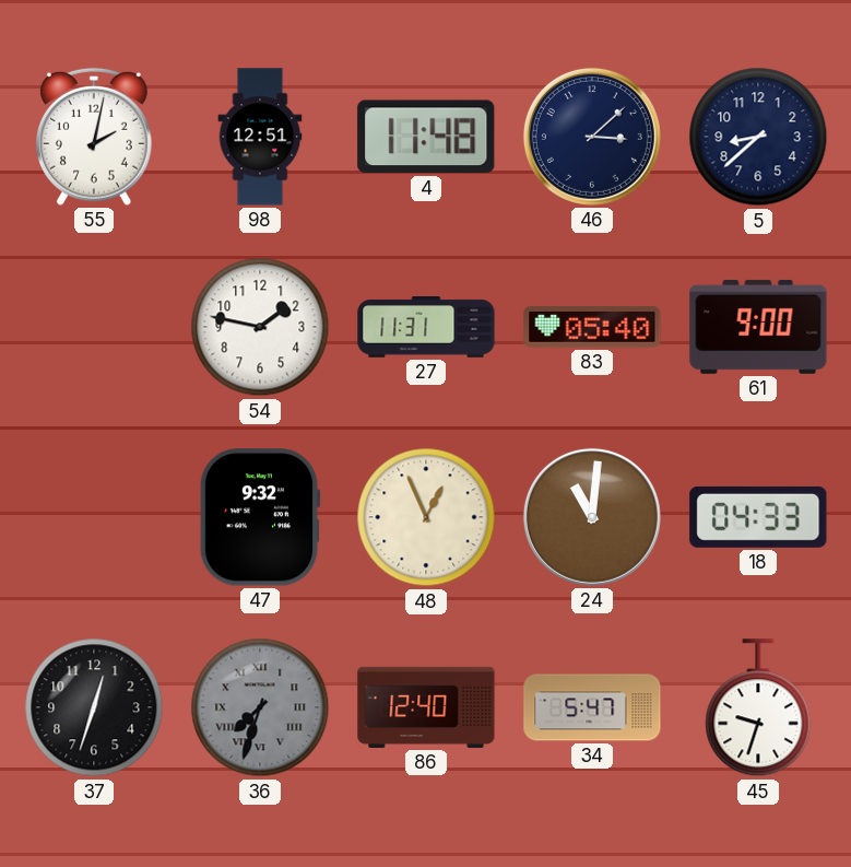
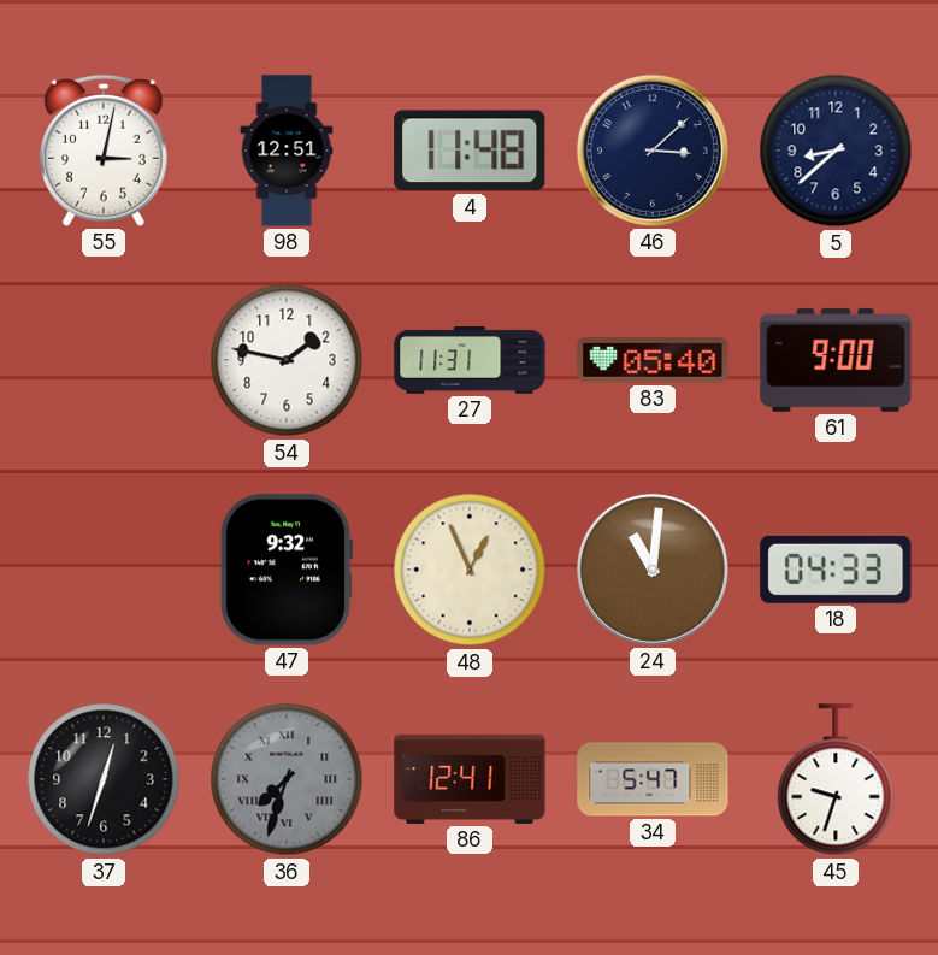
55: 2:02 -> 3:02 (105, 151)
86: 12:40 -> 12:41 (470, 779)
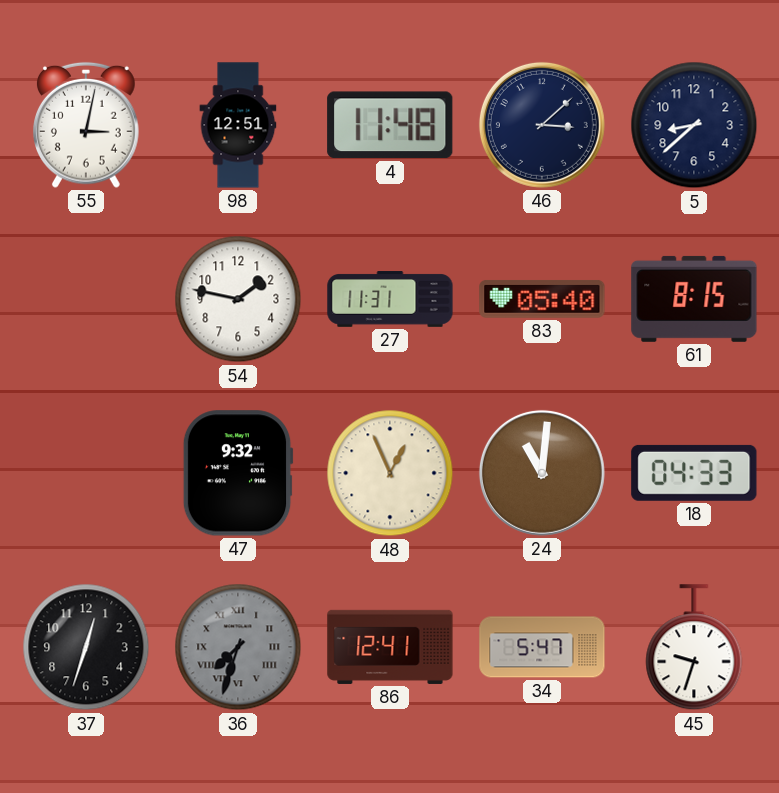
61: 9:00 -> 8:15 (694, 299)
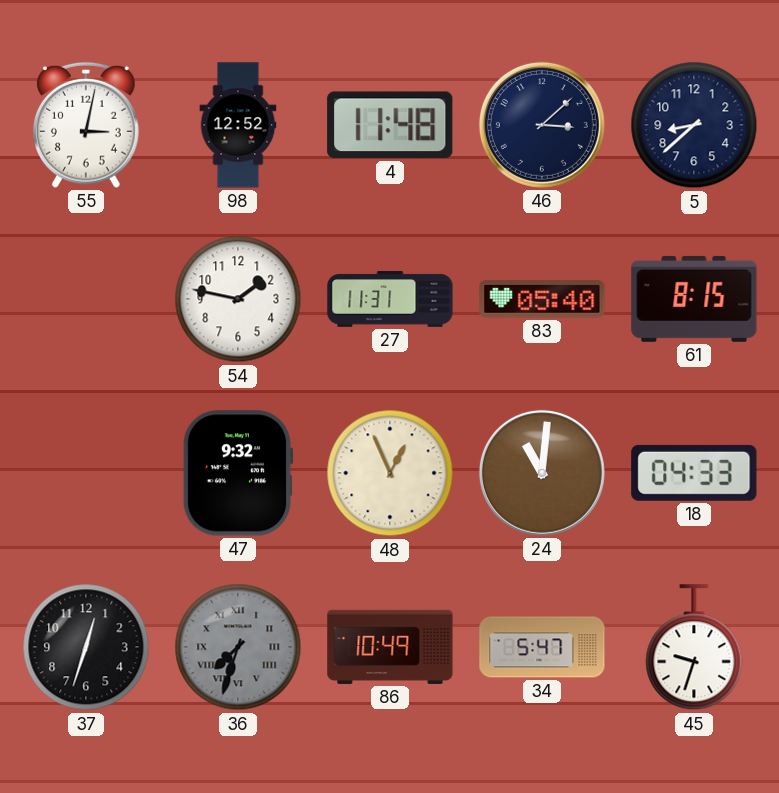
98: 12:51 -> 12:52 (238, 125)
86: 12:41 -> 10:49 (390, 647)
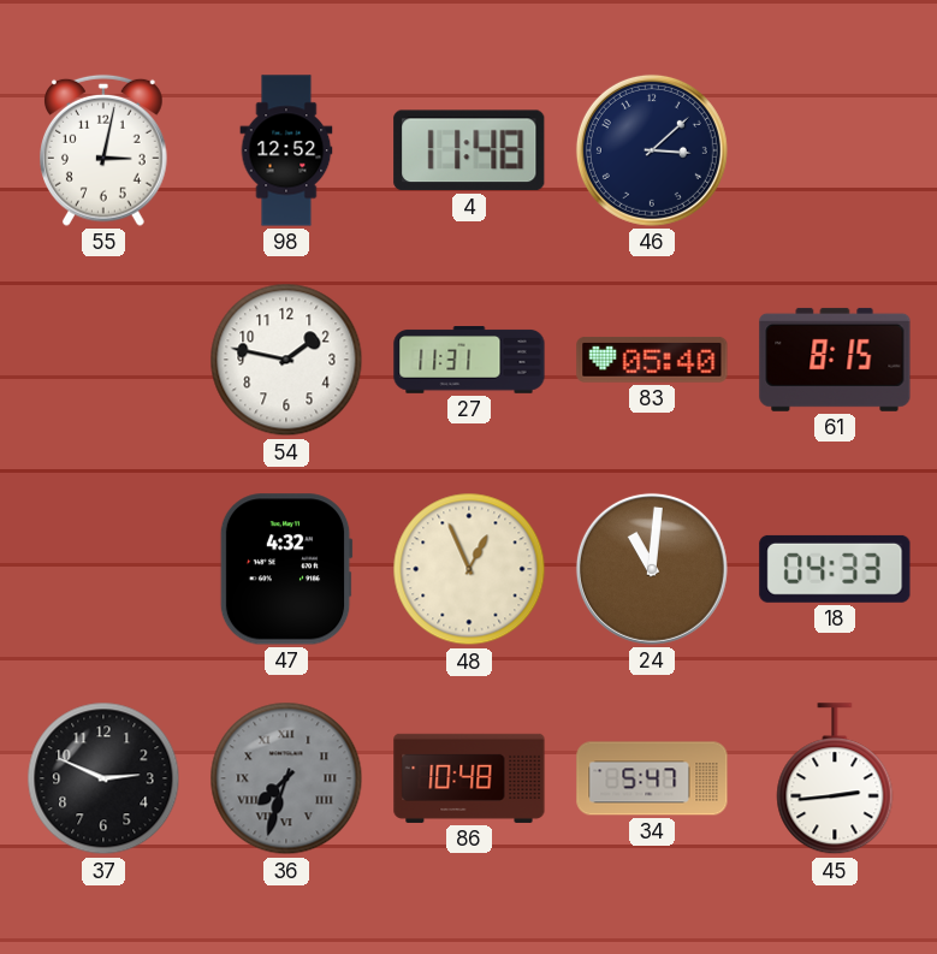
5: 8:38 -> none (694, 125)
47: 9:32 -> 4:32 (286, 569)
37: 12:33 -> 2:49 (103, 778)
86: 10:49 -> 10:48 (469, 778)
45: 9:33 -> 2:44 (835, 780)
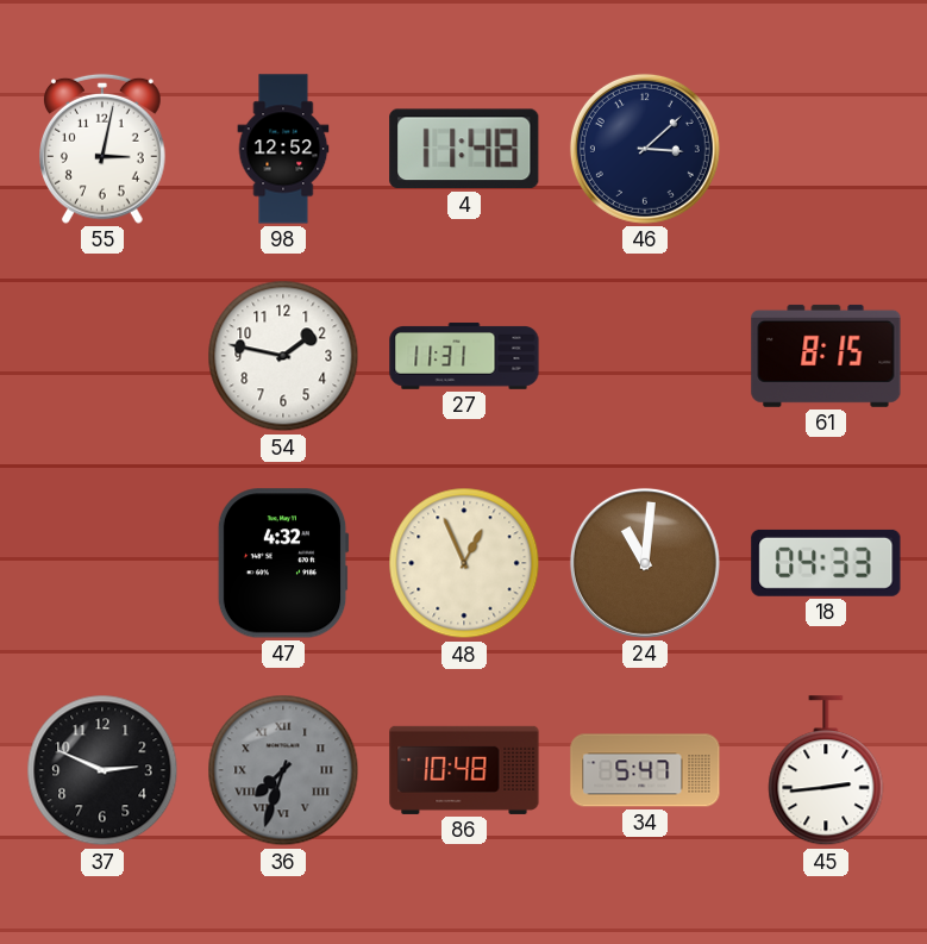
83: 05:40 -> none (652, 360)
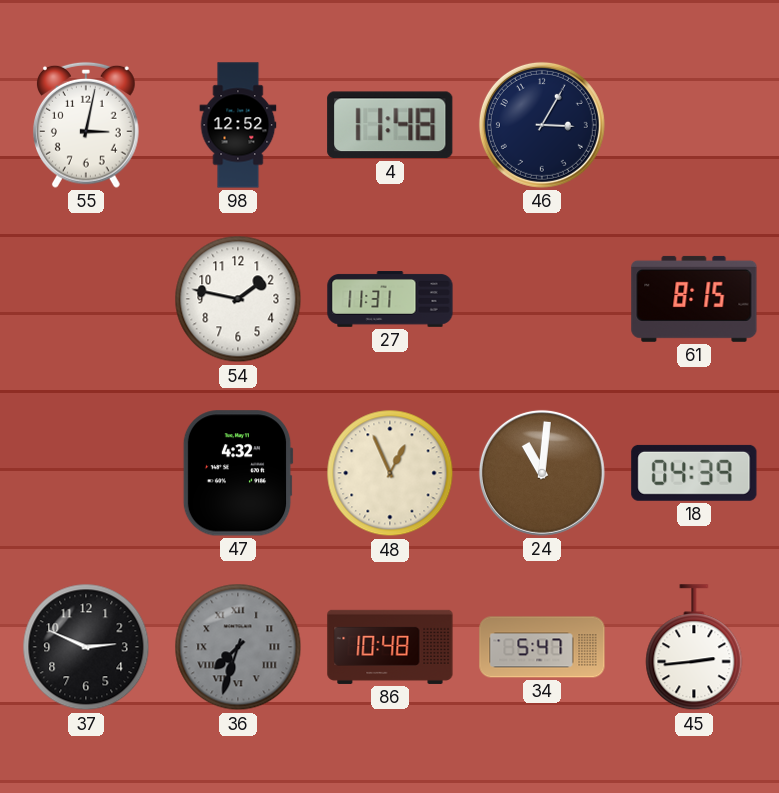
46: 3:08 -> 3:05 (542, 125)
18: 04:33 -> 04:39 (694, 473)
